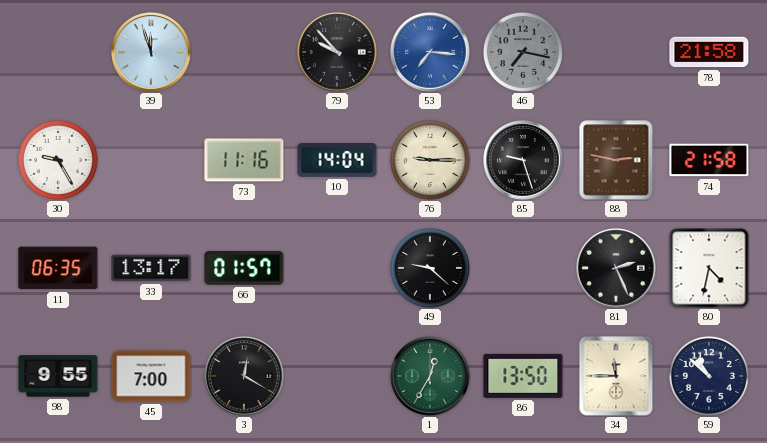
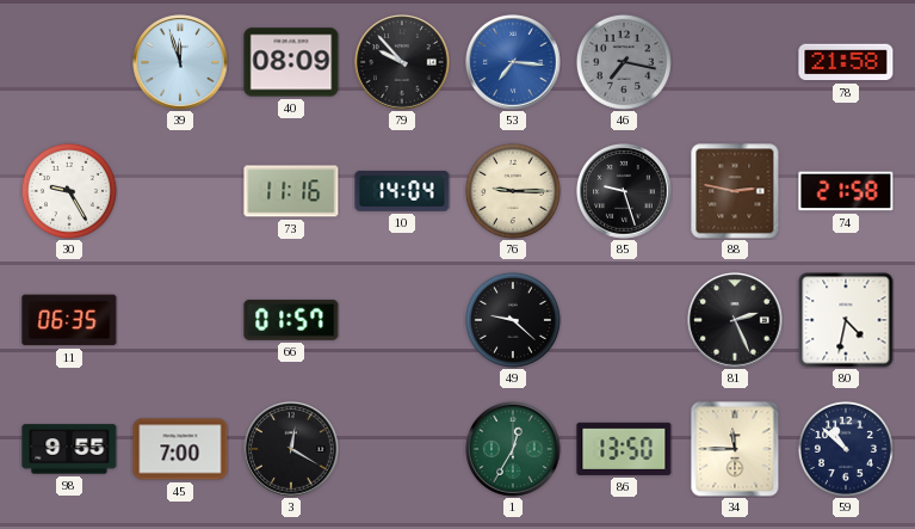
40: none -> 08:09 (291, 62)
33: 13:17 -> none (151, 268)
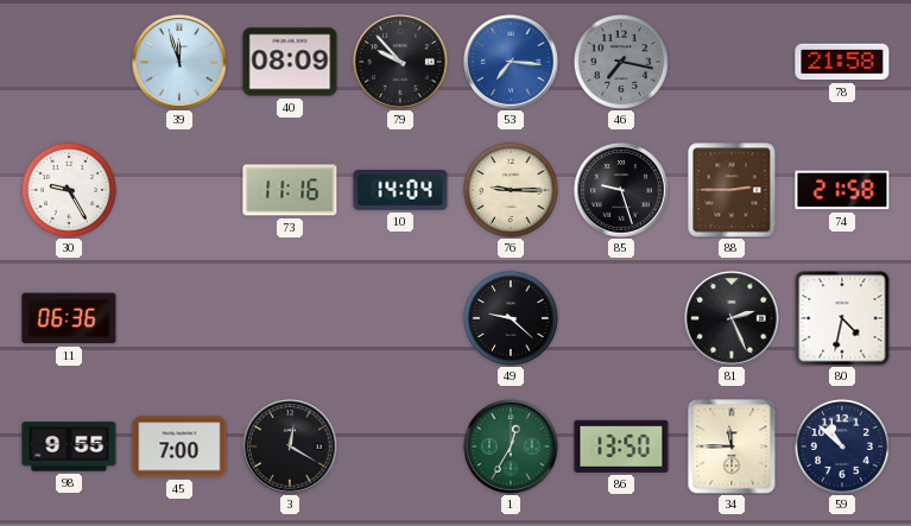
88: 2:47 -> 2:45 (732, 190)
11: 06:35 -> 06:36 (69, 318)
66: 01:57 -> none (291, 320)
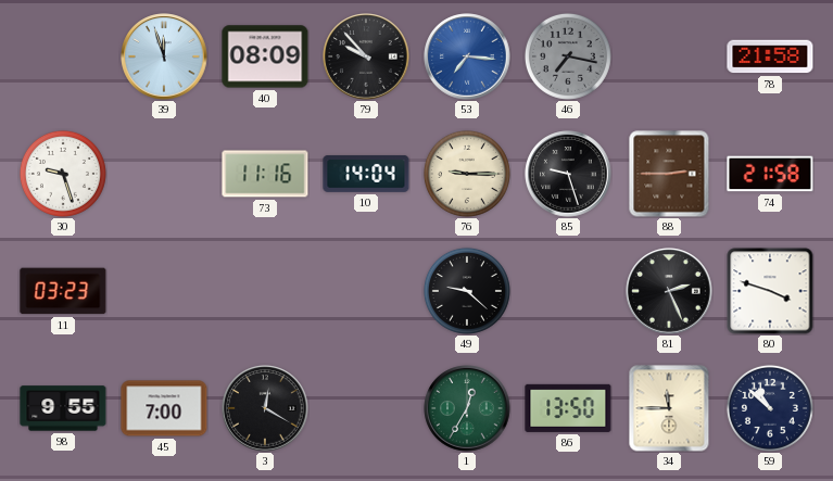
30: 9:25 -> 9:27 (63, 174)
11: 06:36 -> 03:23 (63, 291)
80: 4:32 -> 3:48 (770, 291)
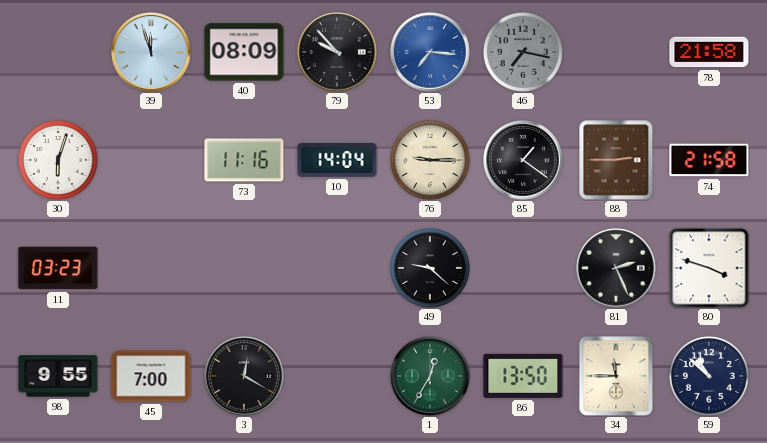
30: 9:27 -> 6:03 (58, 160)
85: 9:27 -> 1:21 (523, 160)
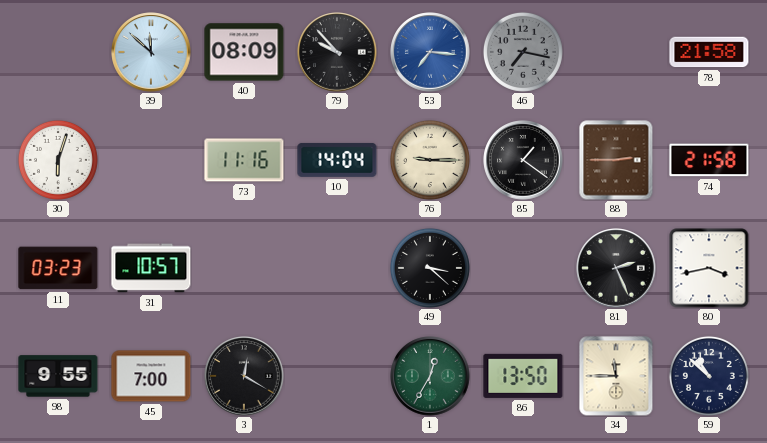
39: 11:57 -> 11:52 (151, 52)
31: none -> 10:57 (151, 268)
49: 9:22 -> 3:22 (430, 268)
80: 3:48 -> 3:43 (709, 268)
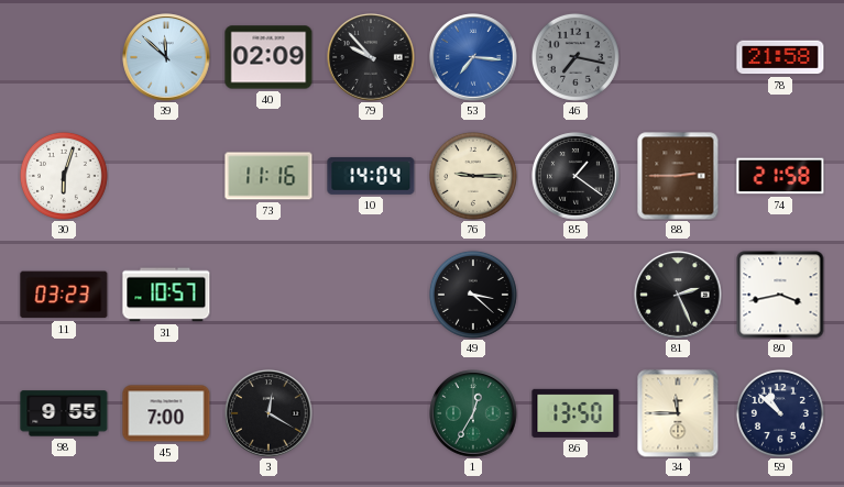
40: 08:09 -> 02:09 (268, 57)
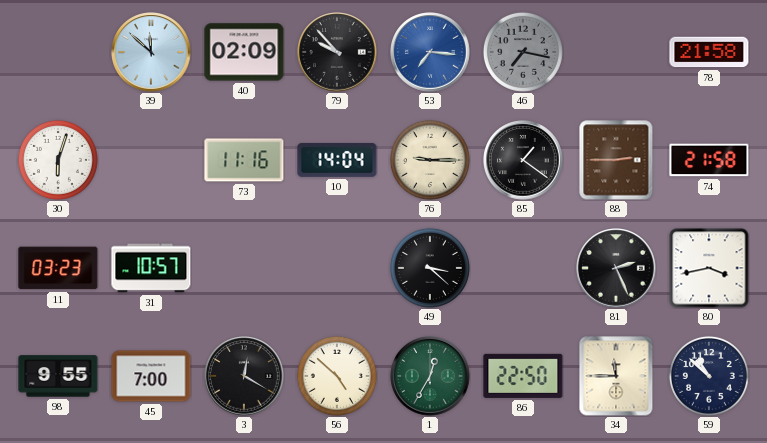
56: none -> 4:52 (337, 376)
86: 13:50 -> 22:50 (523, 376)
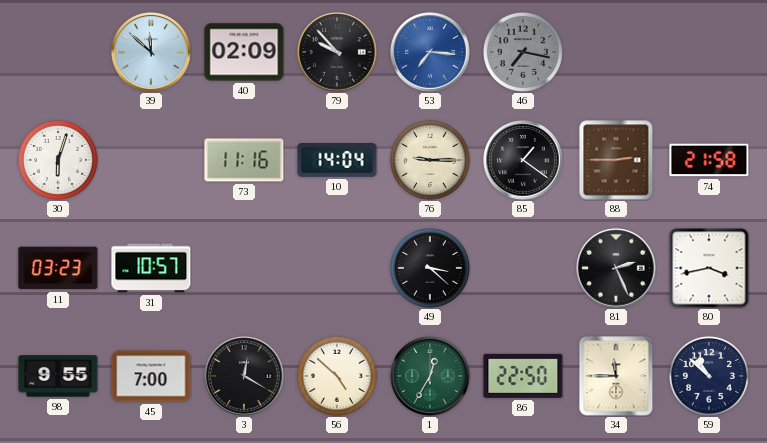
78: 21:58 -> none (709, 52)
